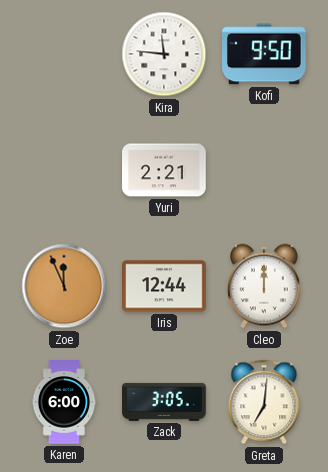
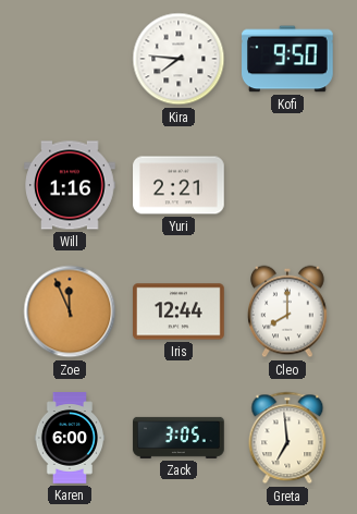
Kira: 11:46 -> 7:46 (178, 59)
Will: none -> 1:16 (70, 185)
Cleo: 12:00 -> 8:00 (288, 311)
Greta: 7:01 -> 6:59 (287, 438)
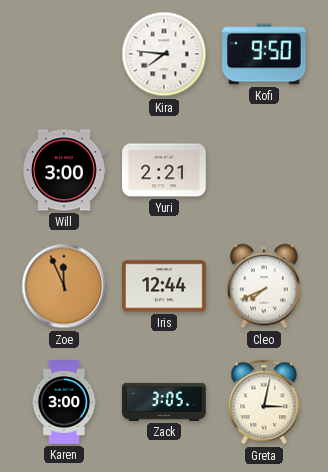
Will: 1:16 -> 3:00 (64, 170)
Cleo: 8:00 -> 7:41 (265, 286)
Karen: 6:00 -> 3:00 (63, 402)
Greta: 6:59 -> 3:02 (264, 402)
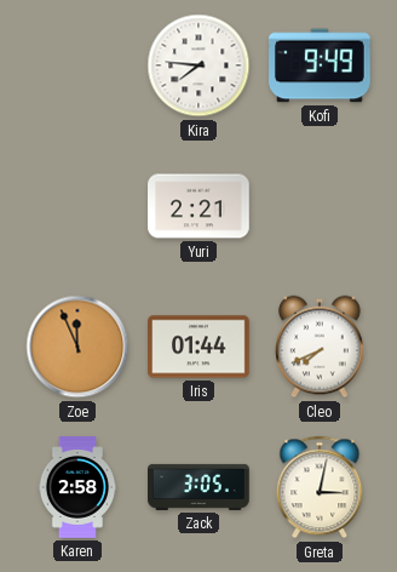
Kofi: 9:50 -> 9:49 (320, 65)
Will: 3:00 -> none (64, 170)
Iris: 12:44 -> 01:44 (198, 347)
Karen: 3:00 -> 2:58 (76, 487)
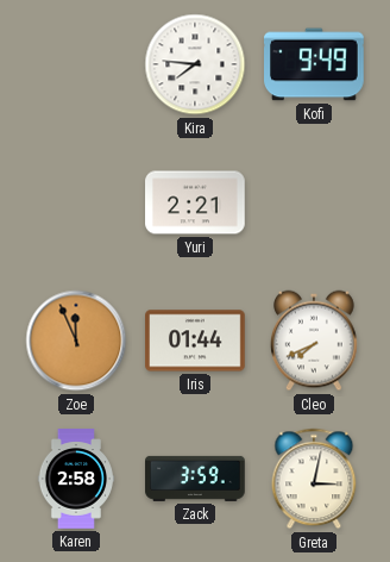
Zack: 3:05 -> 3:59 (195, 479)
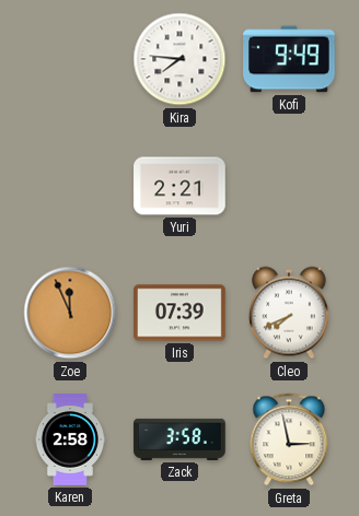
Iris: 01:44 -> 07:39 (179, 313)
Zack: 3:59 -> 3:58 (179, 439)
Greta: 3:02 -> 2:58 (289, 439)
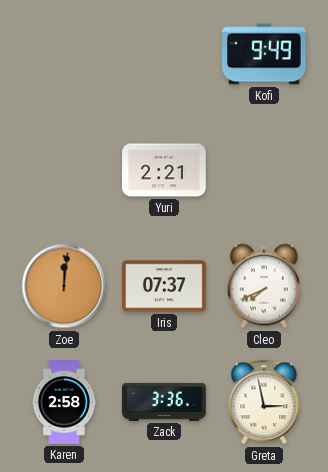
Kira: 7:46 -> none (179, 59)
Zoe: 11:56 -> 12:01 (64, 286)
Iris: 07:39 -> 07:37 (164, 286)
Zack: 3:58 -> 3:36 (164, 402)
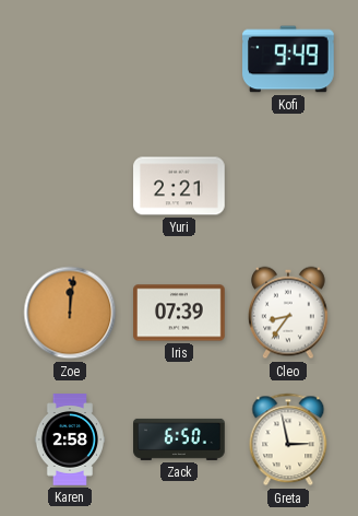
Iris: 07:37 -> 07:39 (179, 313)
Cleo: 7:41 -> 8:36 (289, 313)
Zack: 3:36 -> 6:50 (179, 439)
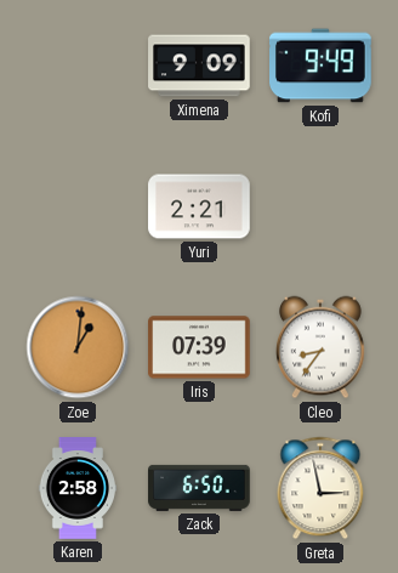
Ximena: none -> 9:09 (199, 66)
Zoe: 12:01 -> 1:01 (78, 347)
